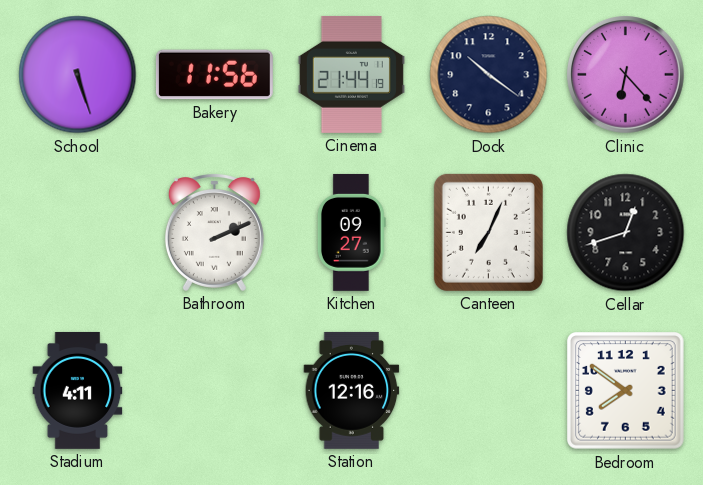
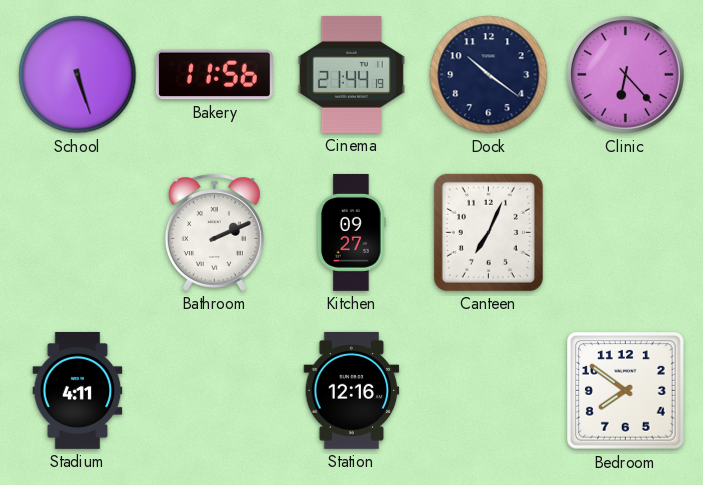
Cellar: 12:42 -> none (626, 233)
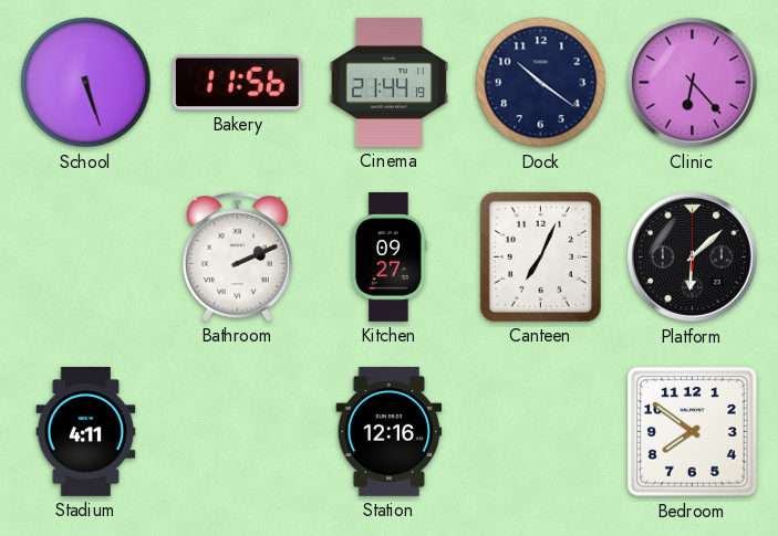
Platform: none -> 6:08 (693, 258)
